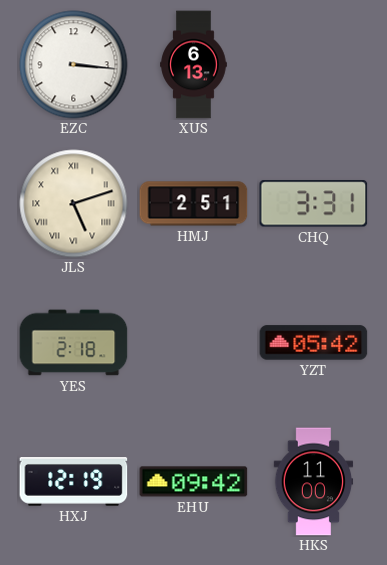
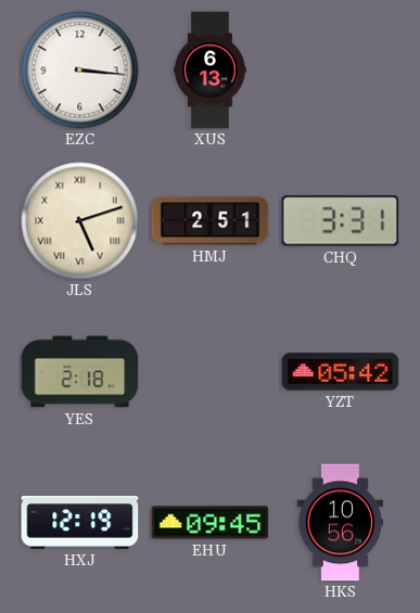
EHU: 09:42 -> 09:45 (211, 523)
HKS: 11:00 -> 10:56 (341, 523)
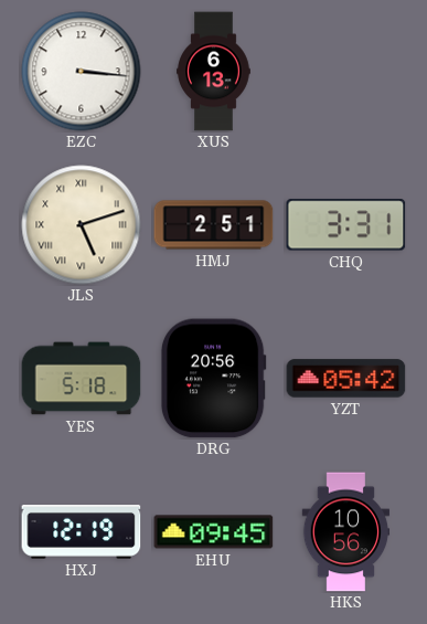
YES: 2:18 -> 5:18 (82, 379)
DRG: none -> 20:56 (213, 379)
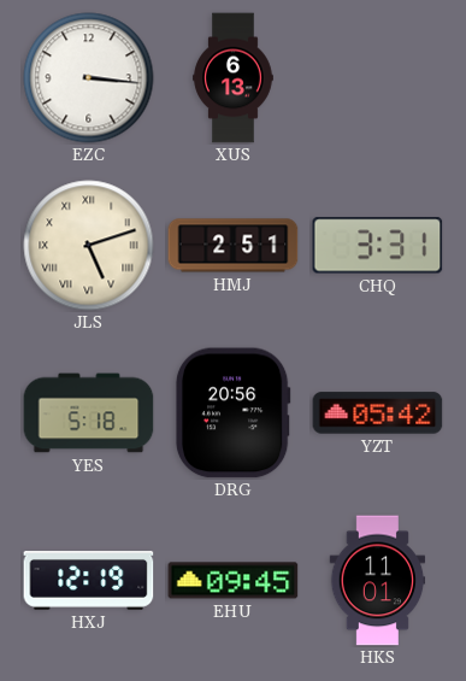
HKS: 10:56 -> 11:01 (378, 581)
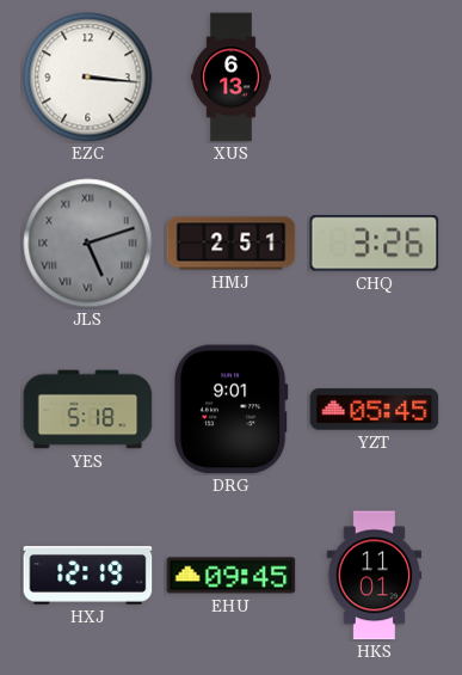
JLS dial: cream -> grey (88, 244)
CHQ: 3:31 -> 3:26 (375, 244)
DRG: 20:56 -> 9:01 (230, 410)
YZT: 05:42 -> 05:45 (375, 410)
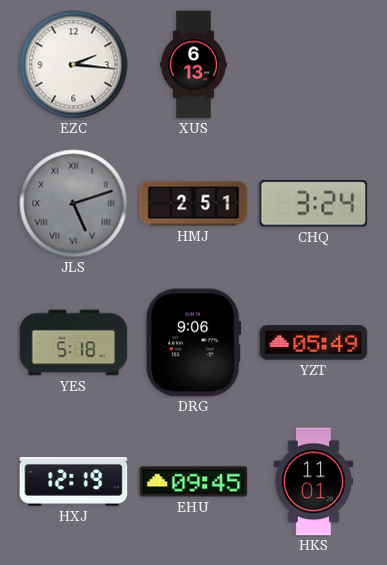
EZC: 3:16 -> 2:16 (74, 65)
CHQ: 3:26 -> 3:24 (314, 204)
DRG: 9:01 -> 9:06 (193, 343)
YZT: 05:45 -> 05:49 (314, 343)
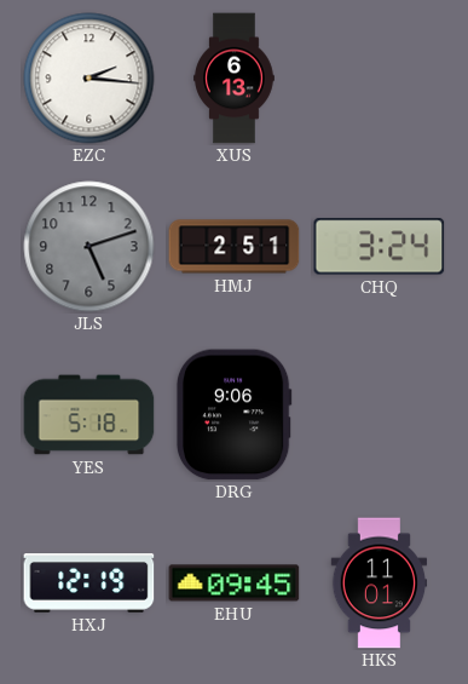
JLS numerals: Roman -> Arabic (89, 247)
YZT: 05:49 -> none (314, 343)
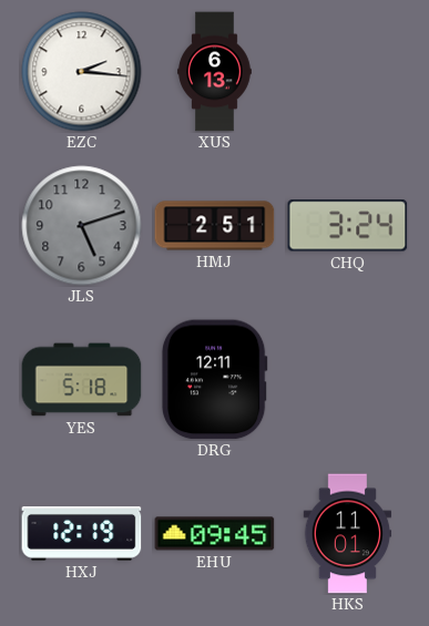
DRG: 9:06 -> 12:11 (214, 380)
